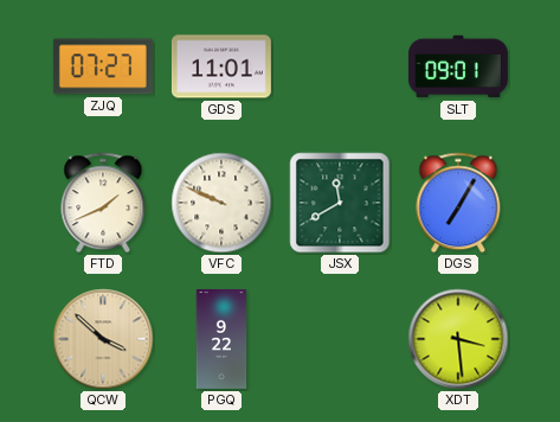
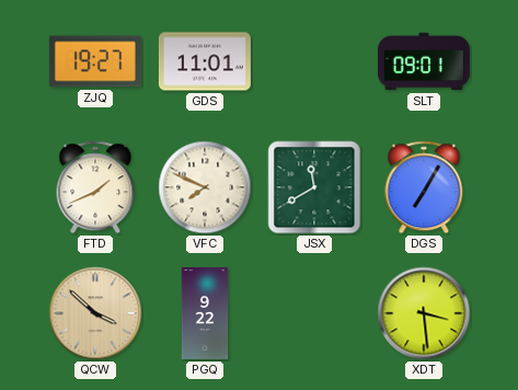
ZJQ: 07:27 -> 19:27 (95, 61)
VFC: 9:49 -> 7:49 (205, 187)
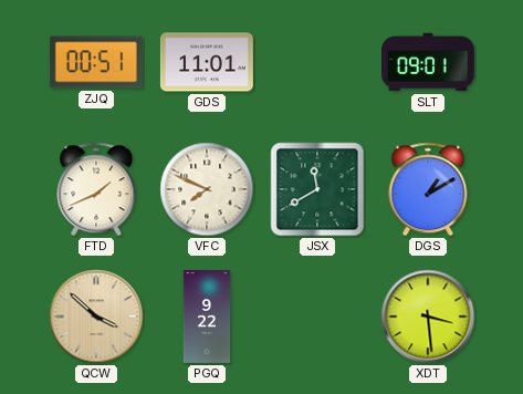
ZJQ: 19:27 -> 00:51 (96, 62)
DGS: 7:05 -> 1:10 (428, 189)
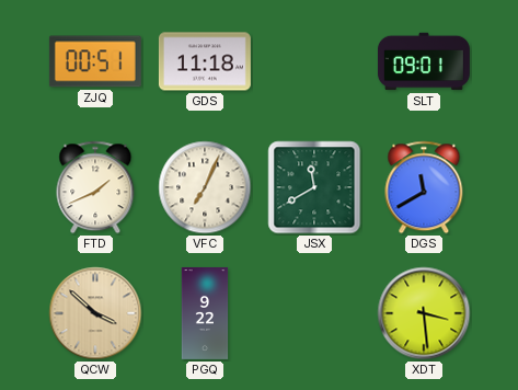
GDS: 11:01 -> 11:18 (205, 61)
VFC: 7:49 -> 7:04 (205, 187)
DGS: 1:10 -> 11:40 (424, 187)
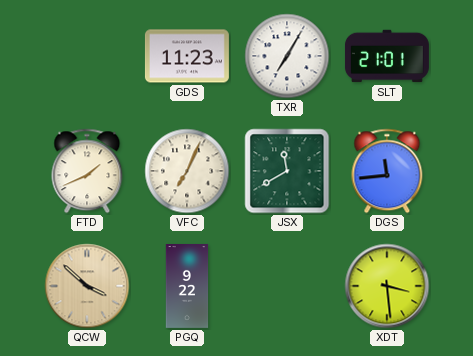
ZJQ: 00:51 -> none (95, 61)
GDS: 11:18 -> 11:23 (187, 56)
TXR: none -> 7:05 (287, 56)
SLT: 09:01 -> 21:01 (387, 56)
DGS: 11:40 -> 11:44 (387, 171)
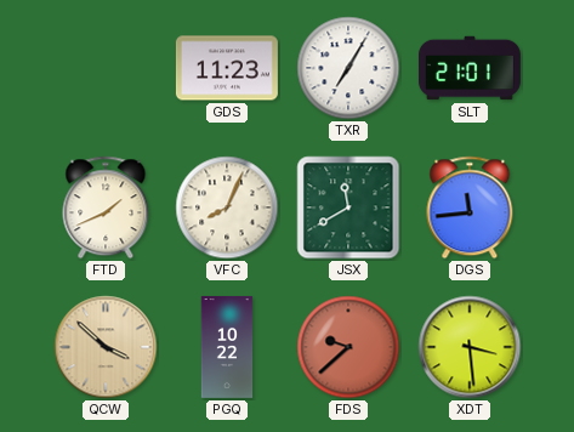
VFC: 7:04 -> 8:04 (227, 208)
PGQ: 9:22 -> 10:22 (227, 347)
FDS: none -> 9:38 (348, 347)
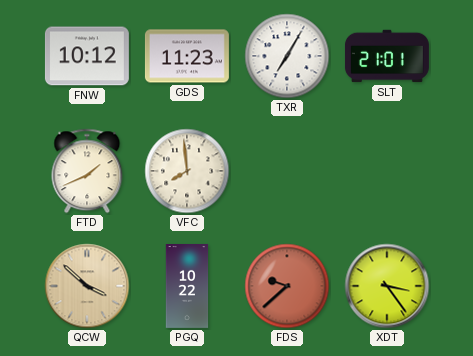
FNW: none -> 10:12 (87, 56)
VFC: 8:04 -> 7:59 (187, 171)
JSX: 11:40 -> none (348, 208)
DGS: 11:44 -> none (470, 208)
XDT: 3:29 -> 3:24 (387, 286)
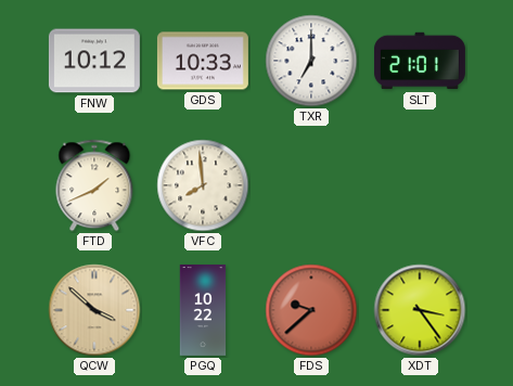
GDS: 11:23 -> 10:33 (203, 61)
TXR: 7:05 -> 7:00 (311, 61)
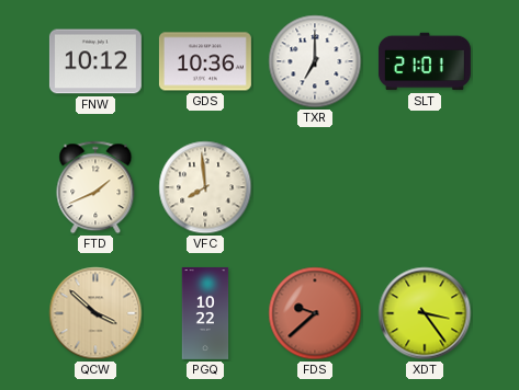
GDS: 10:33 -> 10:36 (205, 61)
